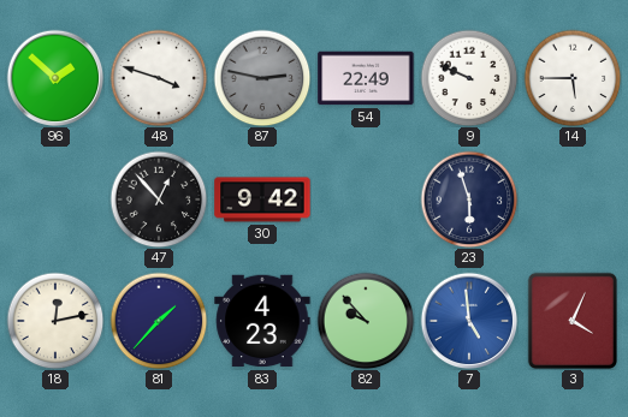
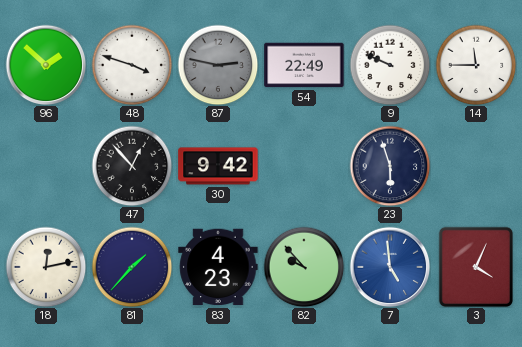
14: 5:45 -> 11:45 (476, 65)
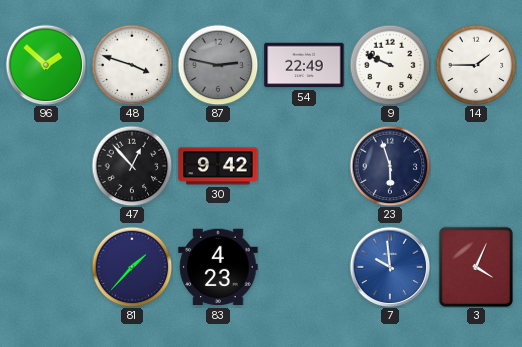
14: 11:45 -> 1:45 (476, 65)
18: 12:13 -> none (46, 267)
82: 9:53 -> none (304, 267)
7: 4:59 -> 9:59 (390, 267)
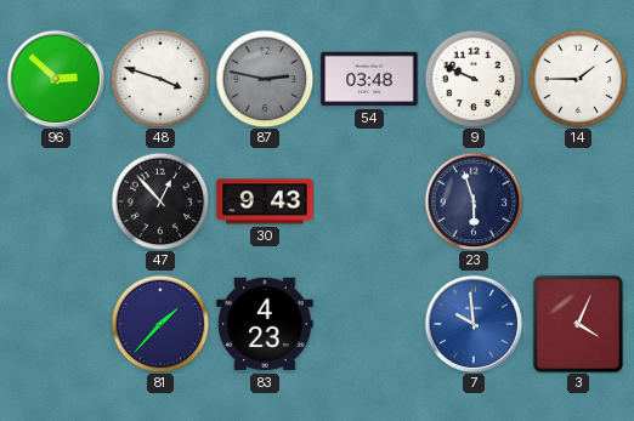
96: 1:52 -> 2:52 (56, 79)
54: 22:49 -> 03:48 (369, 79)
30: 9:42 -> 9:43 (265, 201)
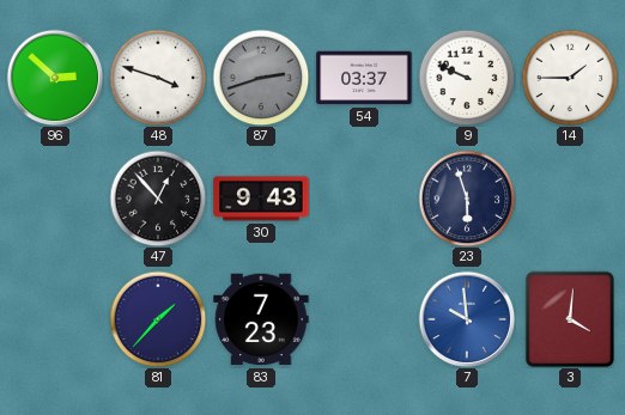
87: 2:47 -> 2:42 (261, 78)
54: 03:48 -> 03:37 (364, 78)
83: 4:23 -> 7:23 (261, 319)
3: 4:04 -> 4:01 (570, 319)
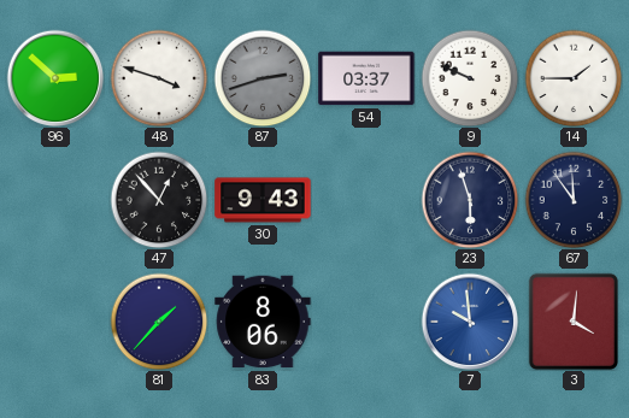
67: none -> 11:54 (574, 200)
83: 7:23 -> 8:06 (263, 322)
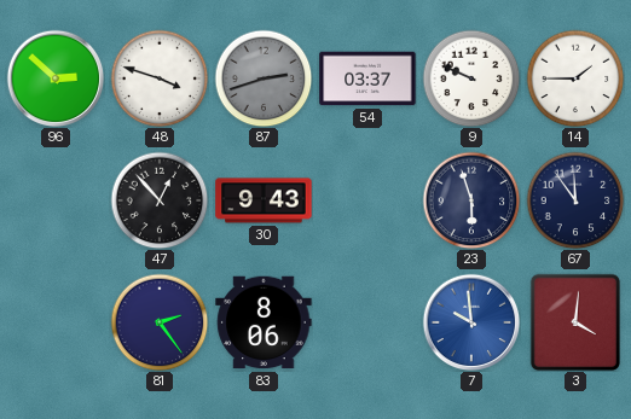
81: 1:37 -> 2:24 (160, 322)
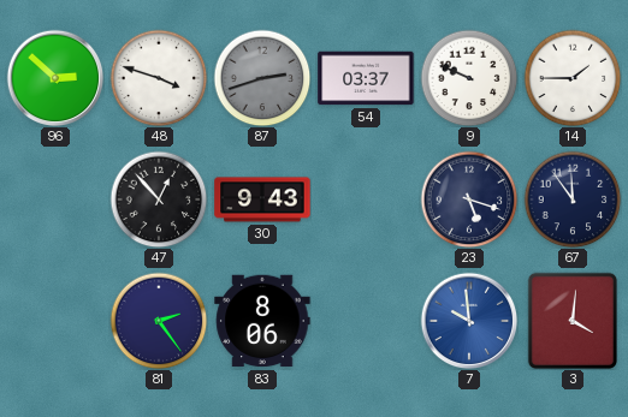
23: 5:57 -> 5:18 (469, 199)
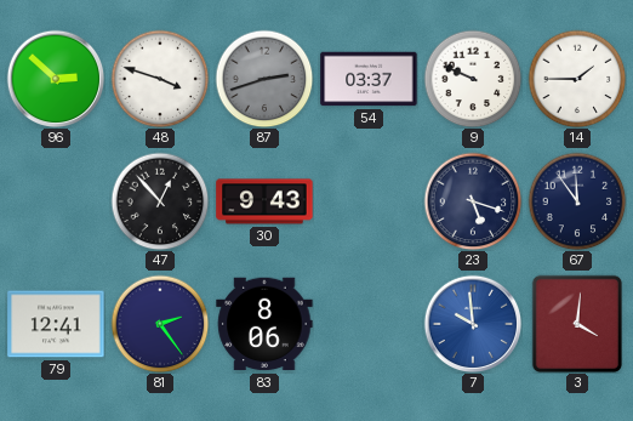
79: none -> 12:41 (56, 324)
